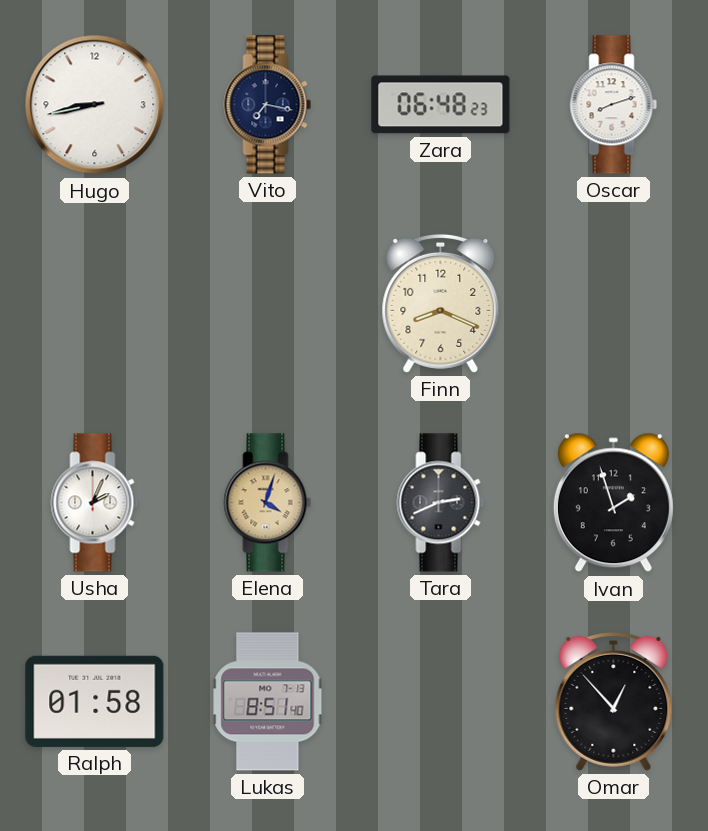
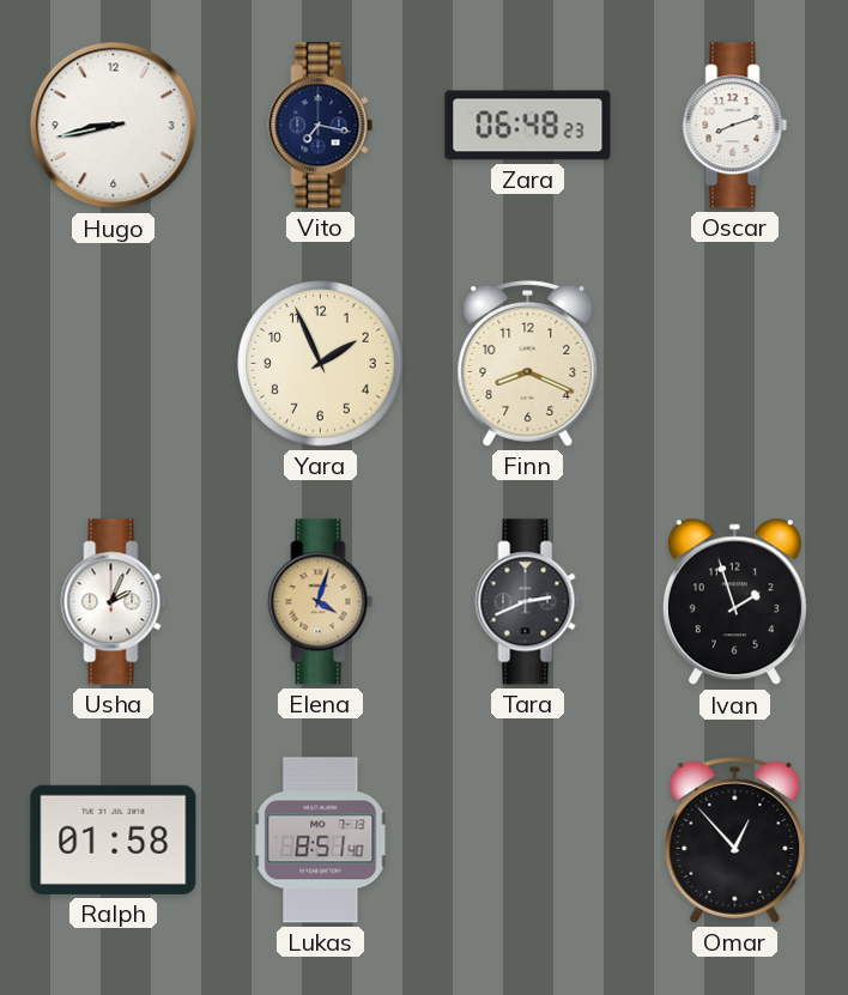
Yara: none -> 1:56 (321, 364)
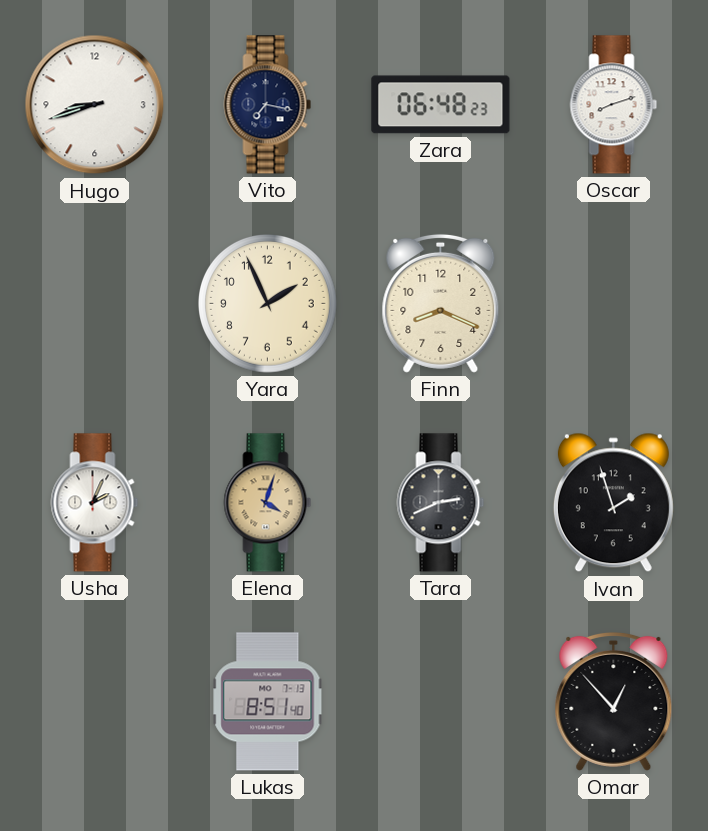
Hugo: 8:43 -> 8:42 (95, 105)
Ralph: 01:58 -> none (114, 839)
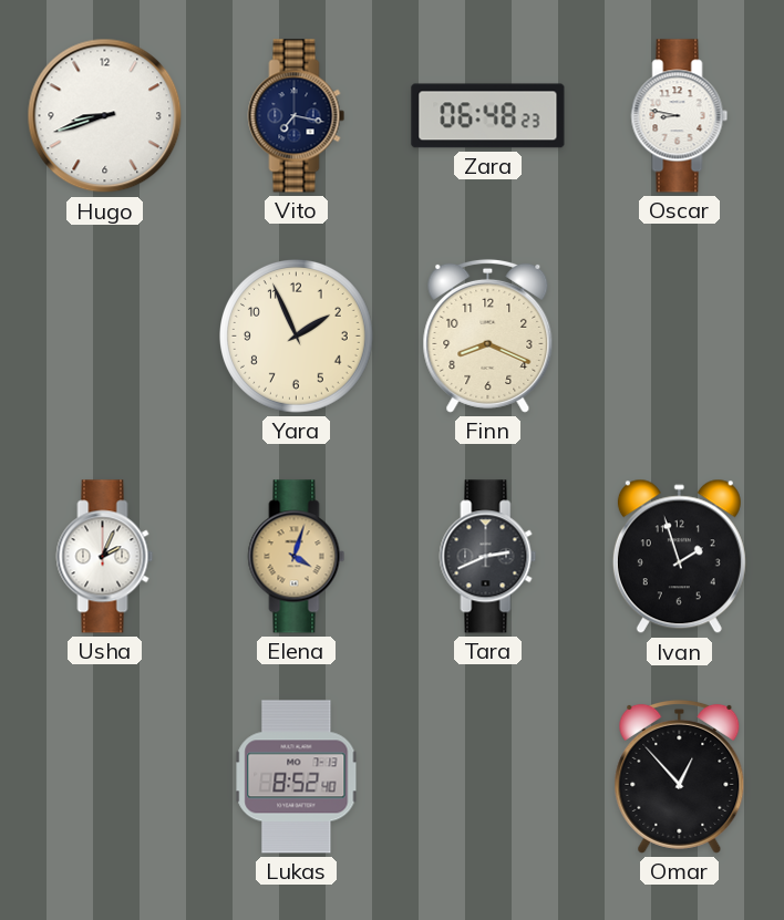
Oscar: 8:12 -> 8:47 (680, 116)
Lukas: 8:51 -> 8:52 (297, 777)
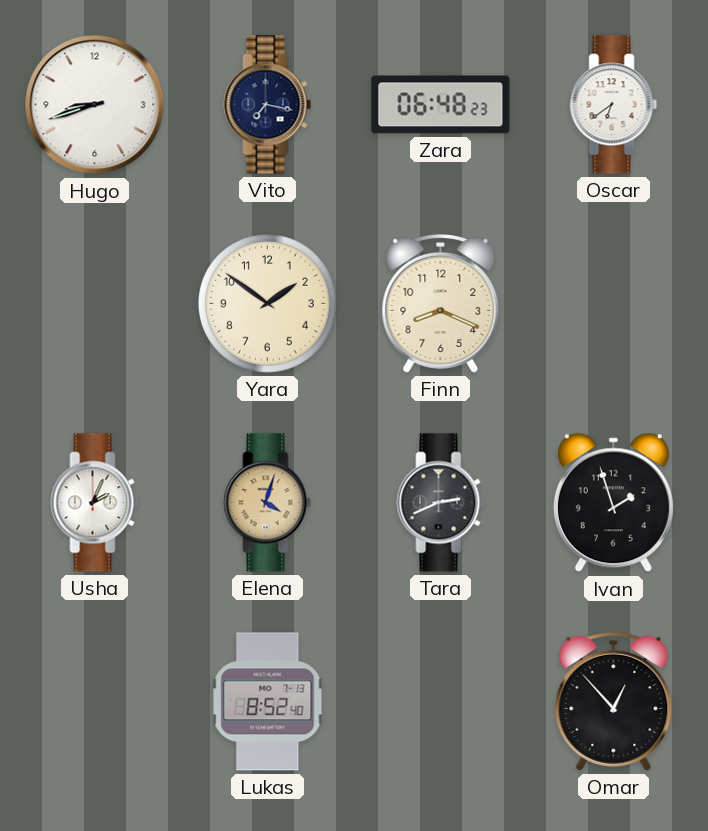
Oscar: 8:47 -> 6:39 (614, 105)
Yara: 1:56 -> 1:51 (268, 304)
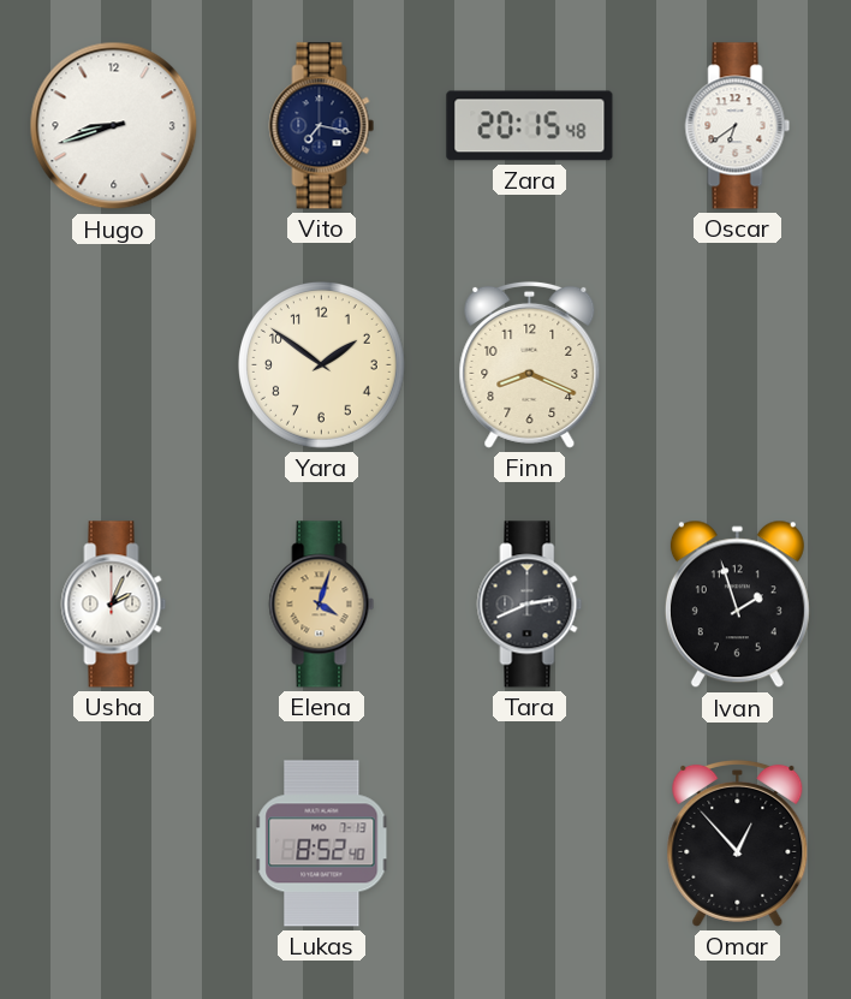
Zara: 06:48 -> 20:15 (530, 126)
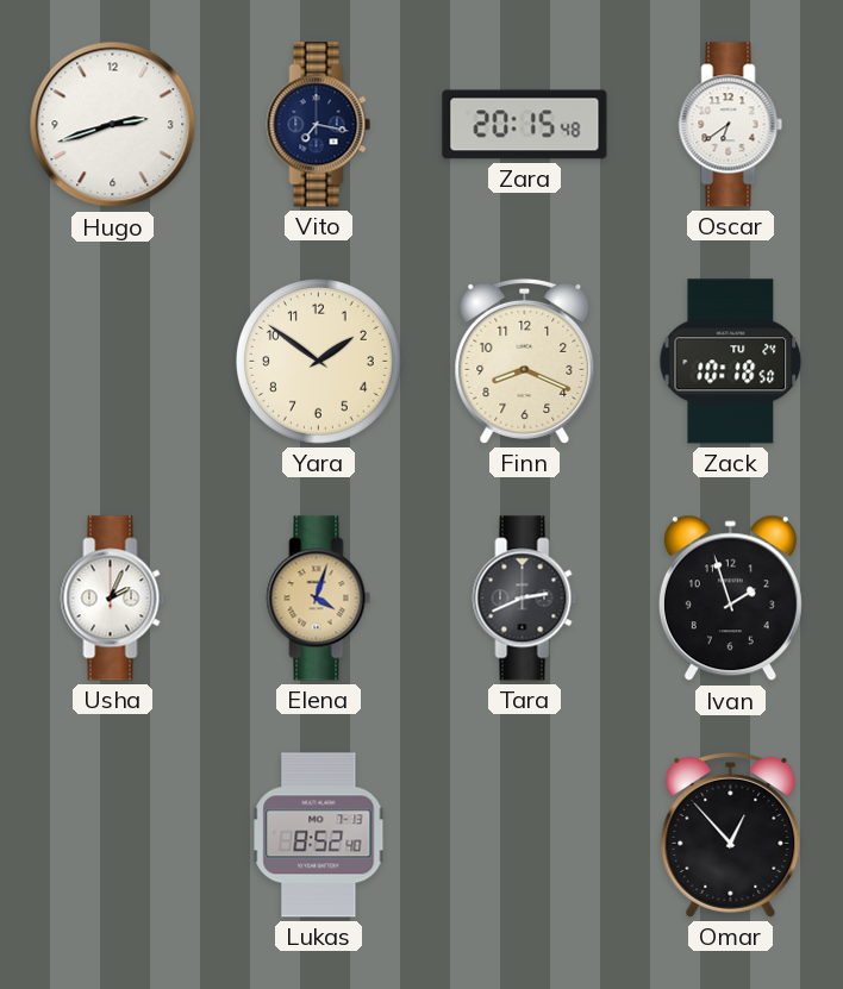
Hugo: 8:42 -> 2:42 (113, 125)
Zack: none -> 10:18 (731, 362)
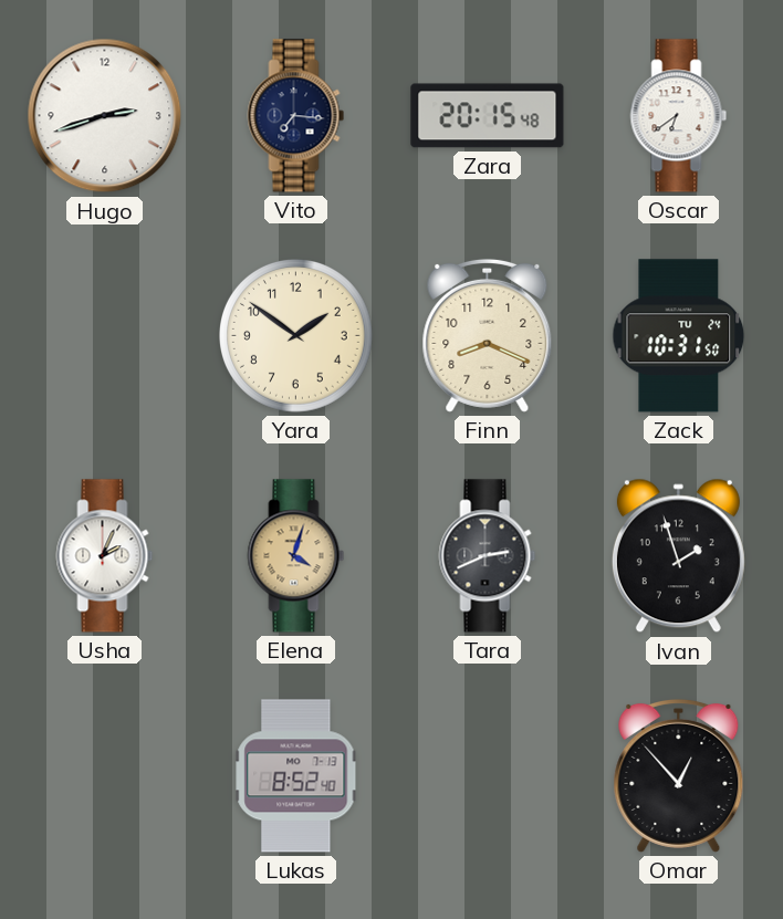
Vito: 7:17 -> 7:16 (296, 116)
Zack: 10:18 -> 10:31 (679, 336)
